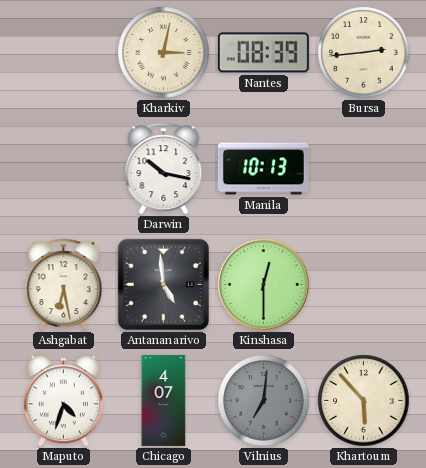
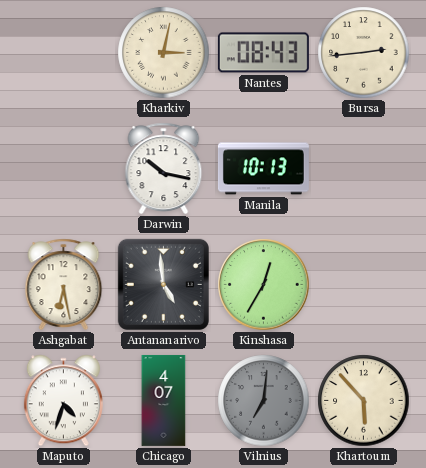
Nantes: 08:39 -> 08:43 (263, 53)
Kinshasa: 12:30 -> 12:35 (264, 285)
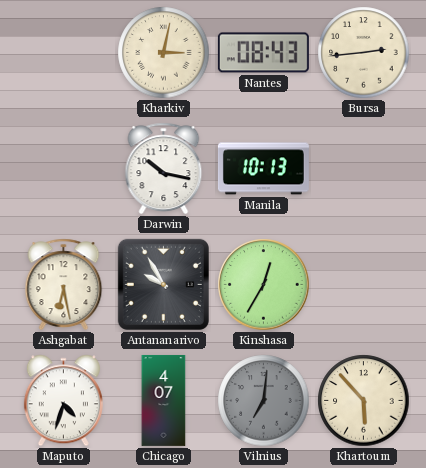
Antananarivo: 4:59 -> 9:55 (163, 284)
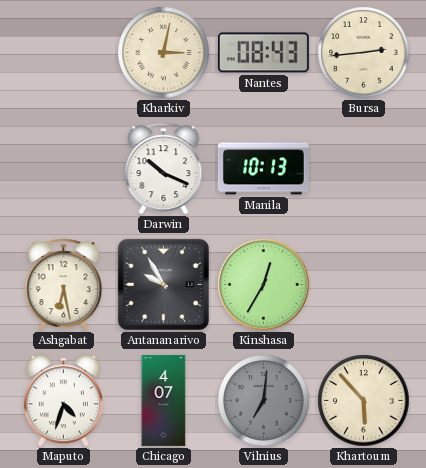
Darwin: 10:17 -> 10:19 (164, 169)
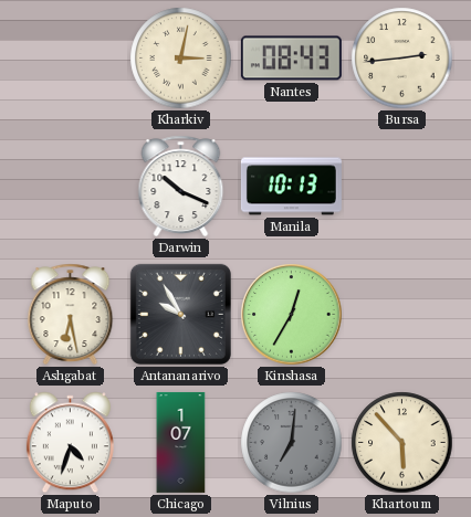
Chicago: 4:07 -> 1:07 (181, 442)
